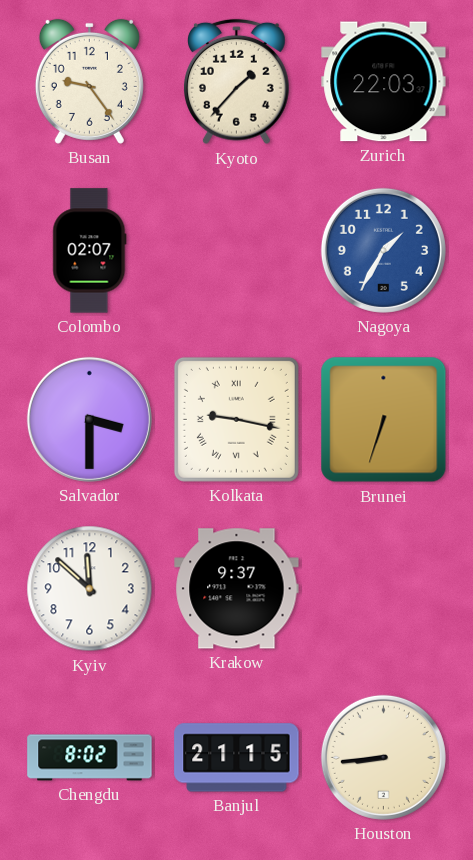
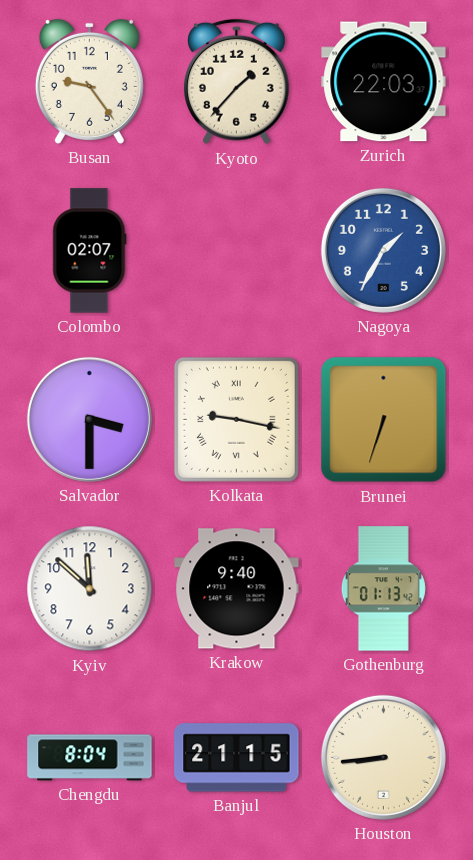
Krakow: 9:37 -> 9:40 (237, 589)
Gothenburg: none -> 01:13 (383, 589)
Chengdu: 8:02 -> 8:04 (90, 758)
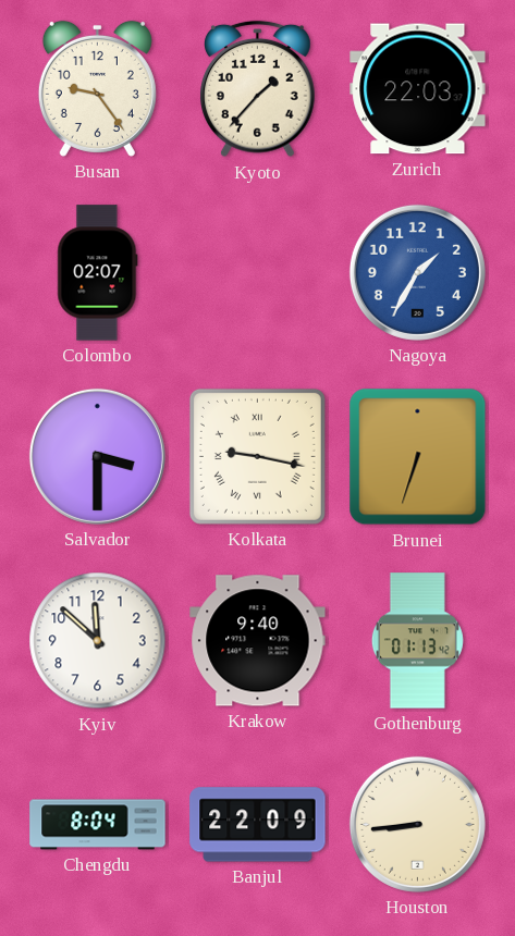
Banjul: 21:15 -> 22:09 (258, 825)
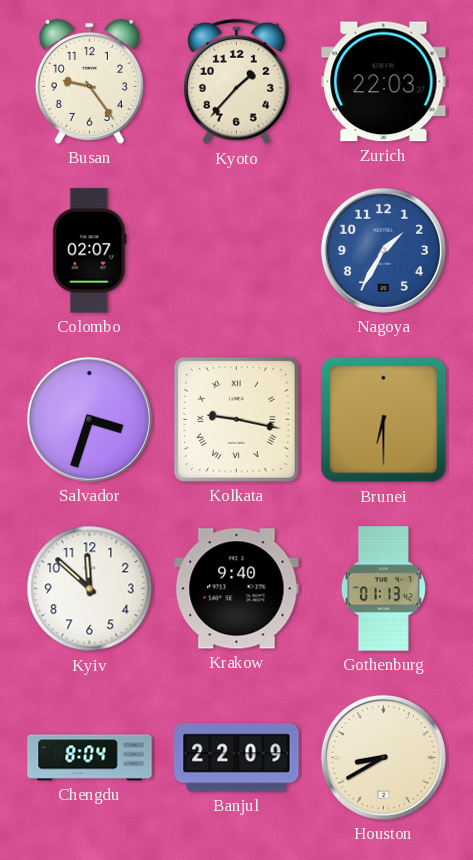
Salvador: 3:30 -> 3:33 (89, 419)
Brunei: 6:33 -> 6:30 (384, 420)
Houston: 8:44 -> 8:40 (383, 757)
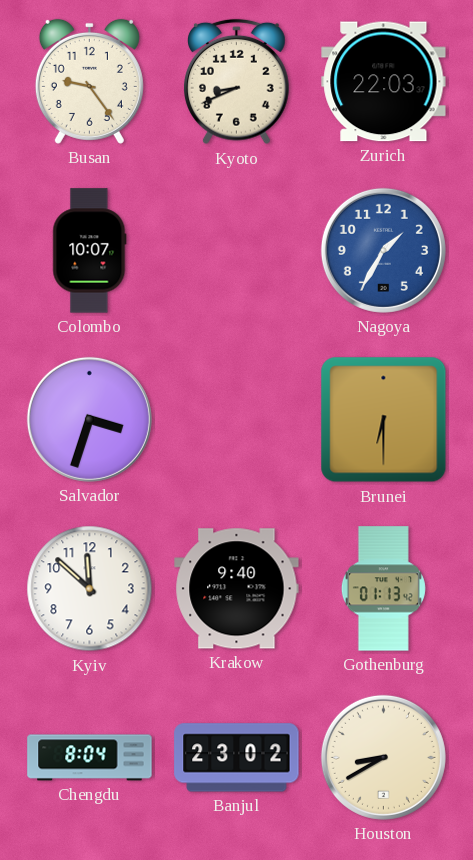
Kyoto: 1:37 -> 8:41 (237, 82)
Colombo: 02:07 -> 10:07 (90, 251)
Kolkata: 9:17 -> none (236, 419)
Banjul: 22:09 -> 23:02 (237, 758)
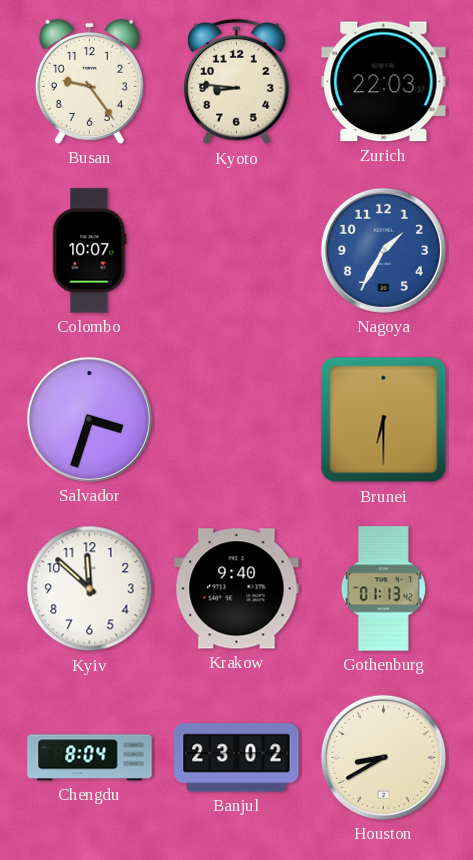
Kyoto: 8:41 -> 8:46 (237, 82)
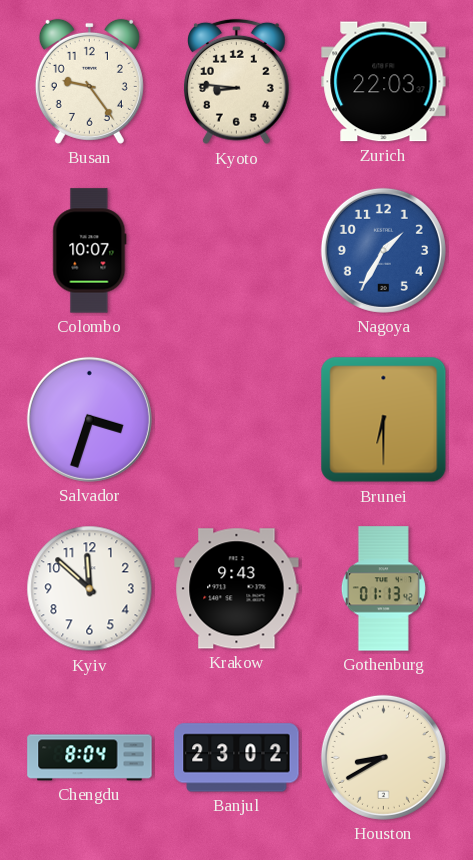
Krakow: 9:40 -> 9:43 (237, 589)
